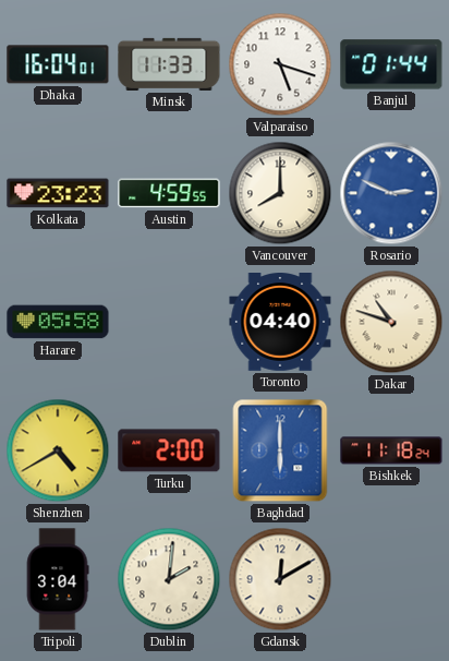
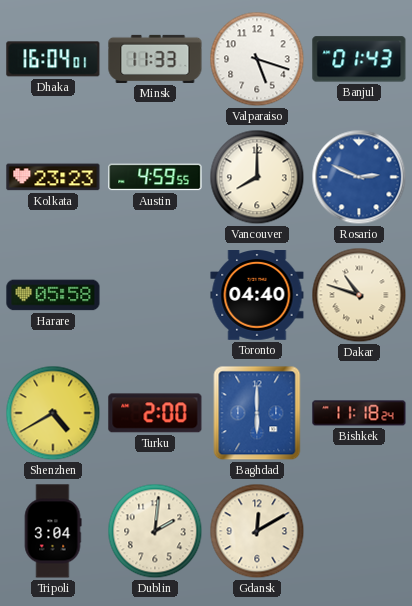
Banjul: 01:44 -> 01:43 (359, 59)
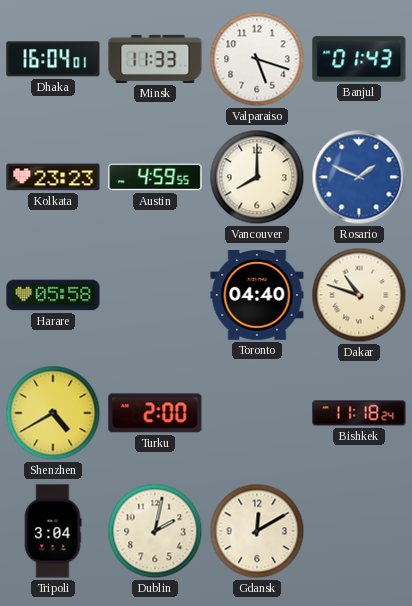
Rosario: 2:49 -> 1:49 (359, 177)
Baghdad: 6:00 -> none (257, 413)
Dublin: 2:01 -> 2:02 (155, 531)
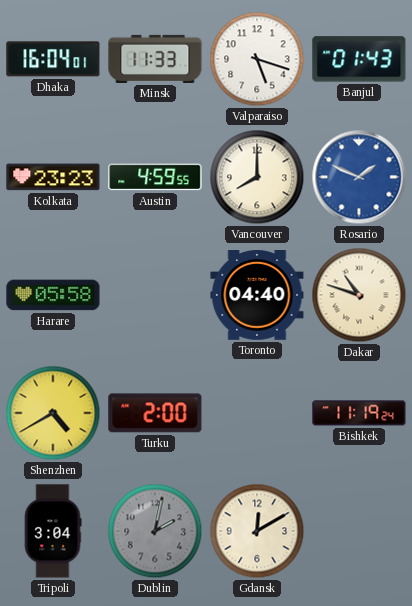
Bishkek: 11:18 -> 11:19 (359, 413)
Dublin dial: cream -> grey (155, 531)
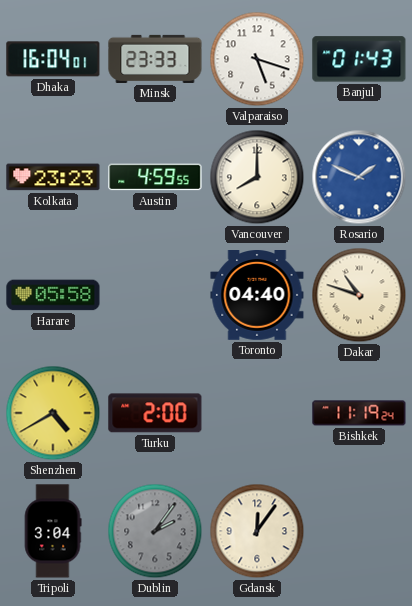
Minsk: 11:33 -> 23:33 (155, 59)
Dublin: 2:02 -> 2:06 (155, 531)
Gdansk: 12:10 -> 12:06 (257, 531)
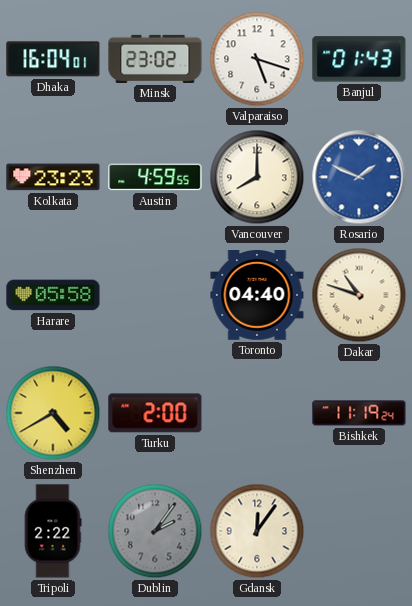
Minsk: 23:33 -> 23:02 (155, 59)
Tripoli: 3:04 -> 2:22 (53, 531)
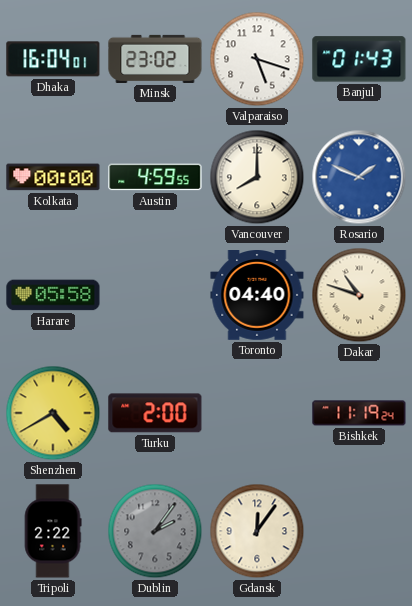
Kolkata: 23:23 -> 00:00 (53, 177)
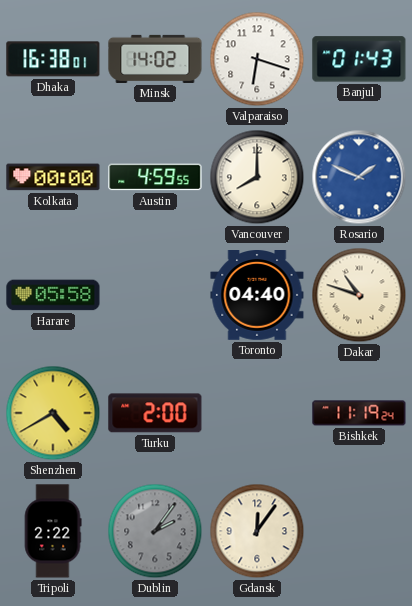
Dhaka: 16:04 -> 16:38 (53, 59)
Minsk: 23:02 -> 14:02 (155, 59)
Valparaiso: 5:18 -> 6:18 (257, 59)
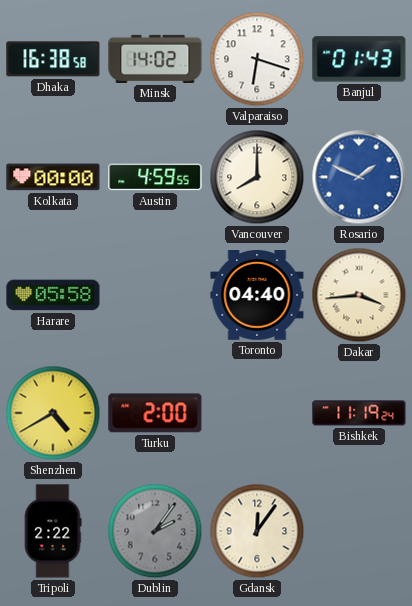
Dhaka: 16:38:01 -> 16:38:58 (53, 59)
Dakar: 10:48 -> 3:44 (359, 295)
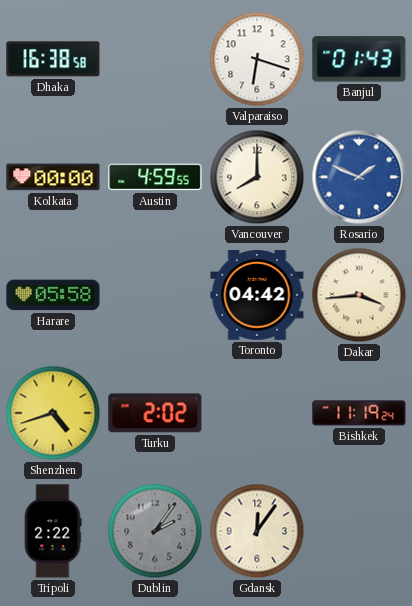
Minsk: 14:02 -> none (155, 59)
Toronto: 04:40 -> 04:42 (257, 296)
Shenzhen: 4:40 -> 4:42 (53, 413)
Turku: 2:00 -> 2:02 (155, 413)
